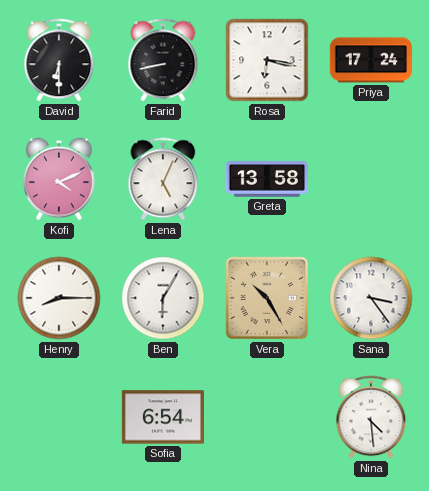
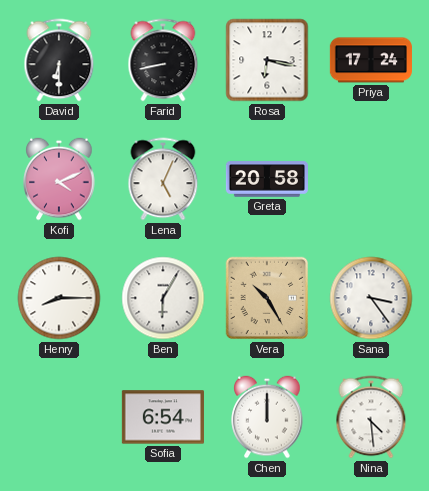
Greta: 13:58 -> 20:58 (267, 179)
Chen: none -> 12:00 (267, 417)
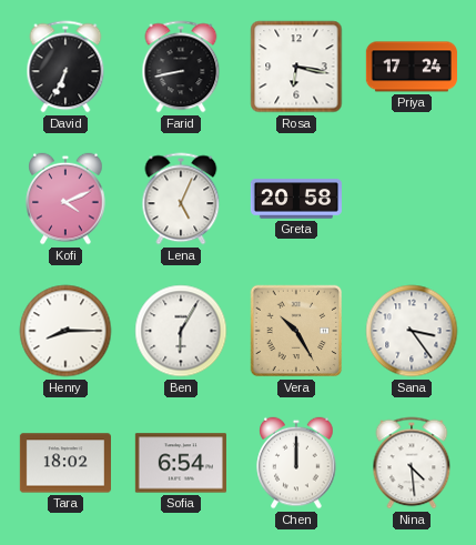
David: 6:30 -> 6:34 (65, 67)
Tara: none -> 18:02 (65, 463)
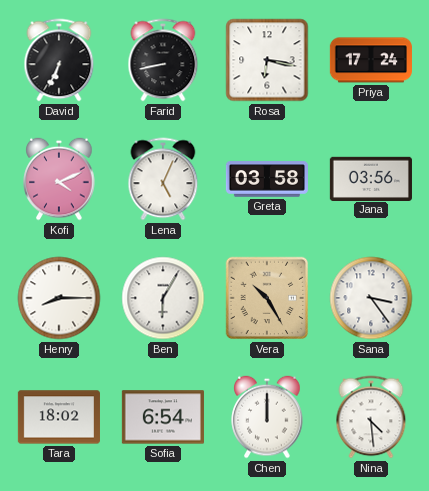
Greta: 20:58 -> 03:58 (267, 179)
Jana: none -> 03:56 (371, 178)
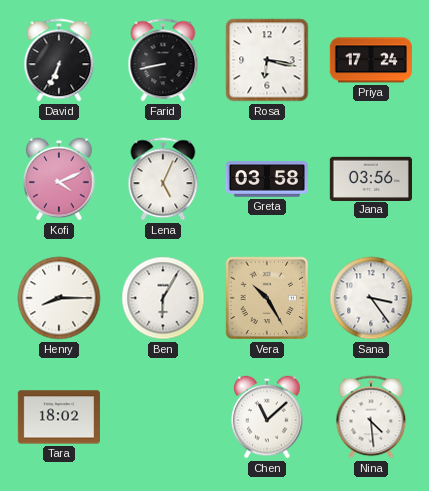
Sofia: 6:54 -> none (163, 417)
Chen: 12:00 -> 11:08 (267, 417)
